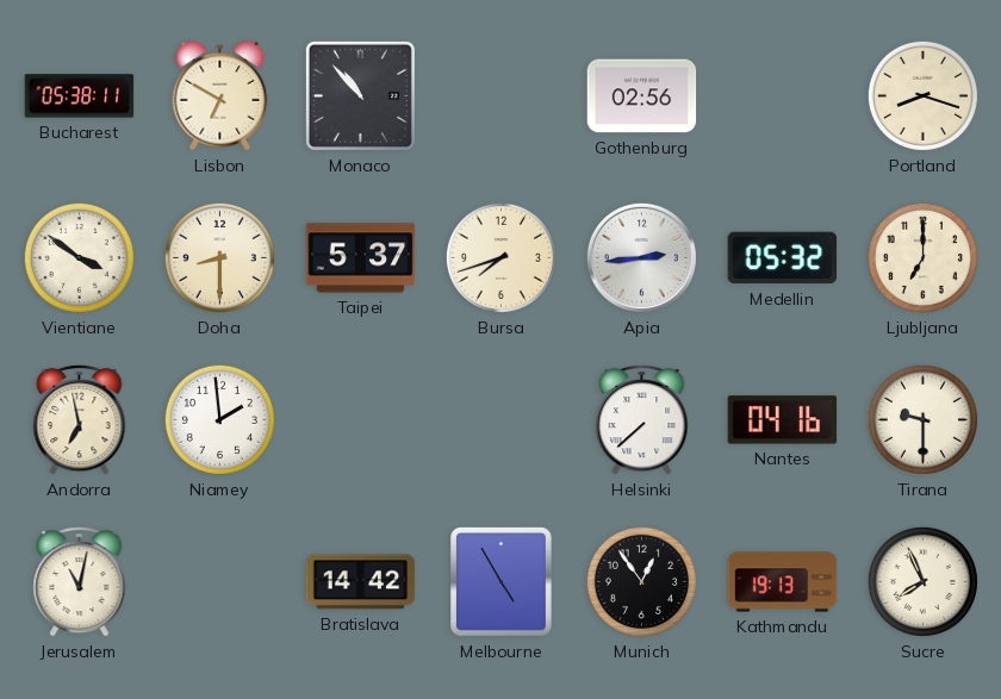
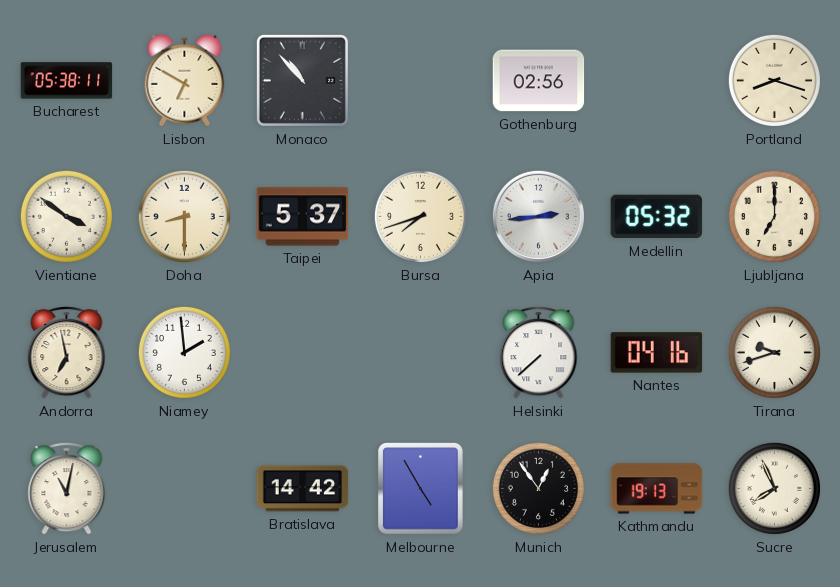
Tirana: 9:30 -> 9:42 (774, 352)
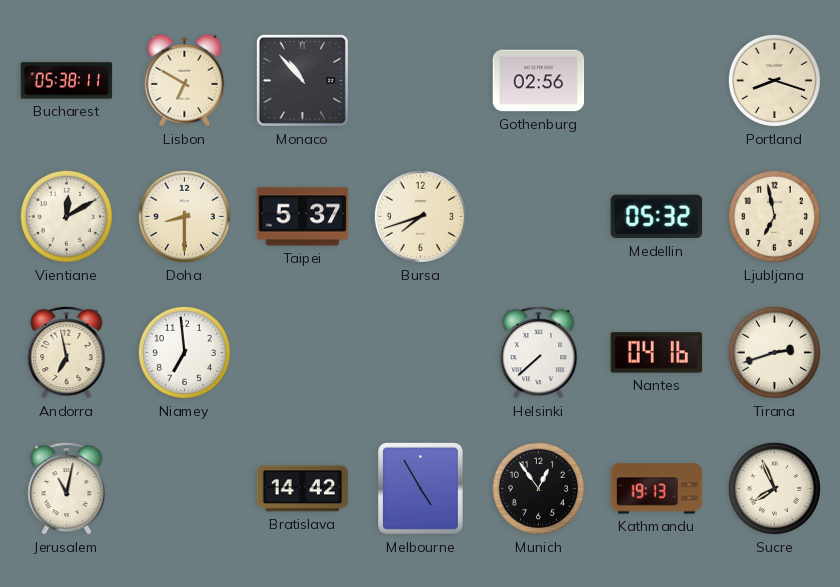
Vientiane: 3:51 -> 12:10 (66, 216)
Apia: 2:44 -> none (538, 216)
Ljubljana: 7:00 -> 6:58 (774, 216)
Niamey: 1:59 -> 6:59 (184, 352)
Tirana: 9:42 -> 2:42 (774, 352)
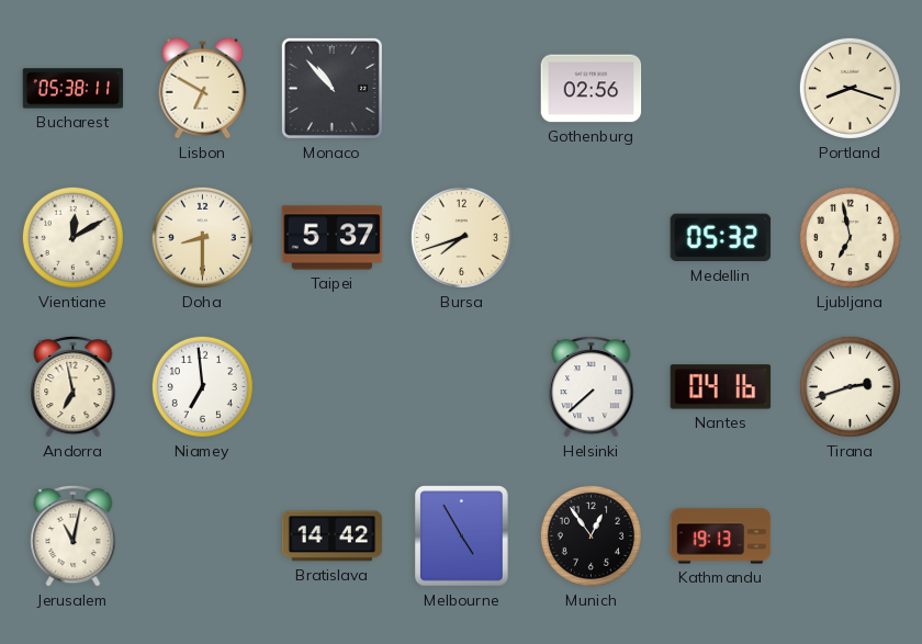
Sucre: 7:56 -> none (774, 488)
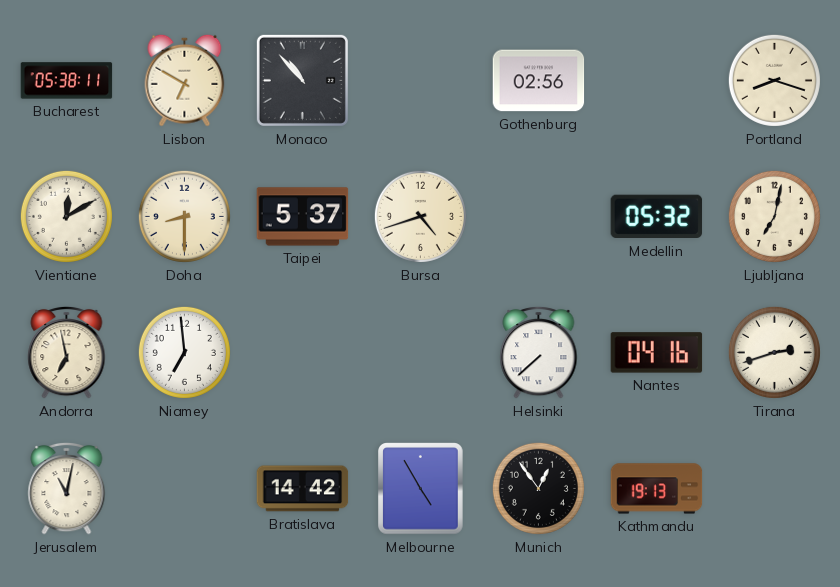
Bursa: 7:42 -> 4:42 (420, 216)
Ljubljana: 6:58 -> 7:02 (774, 216)
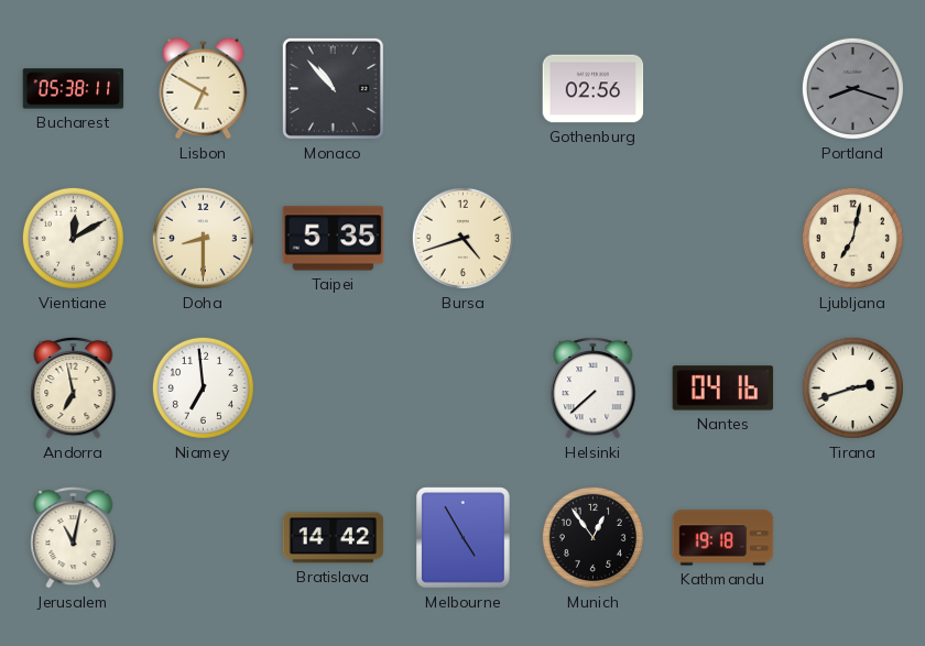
Portland dial: cream -> grey (852, 88)
Taipei: 5:37 -> 5:35 (334, 239)
Medellin: 05:32 -> none (657, 217)
Kathmandu: 19:13 -> 19:18 (723, 538)
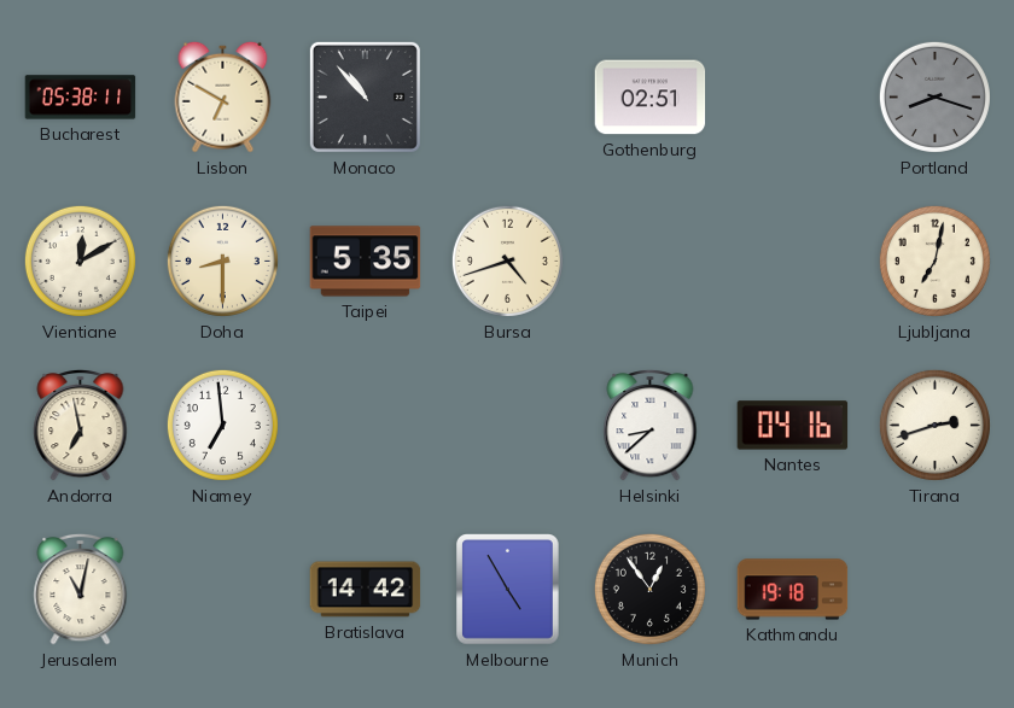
Gothenburg: 02:56 -> 02:51 (651, 98)
Helsinki: 7:38 -> 8:38 (651, 425)
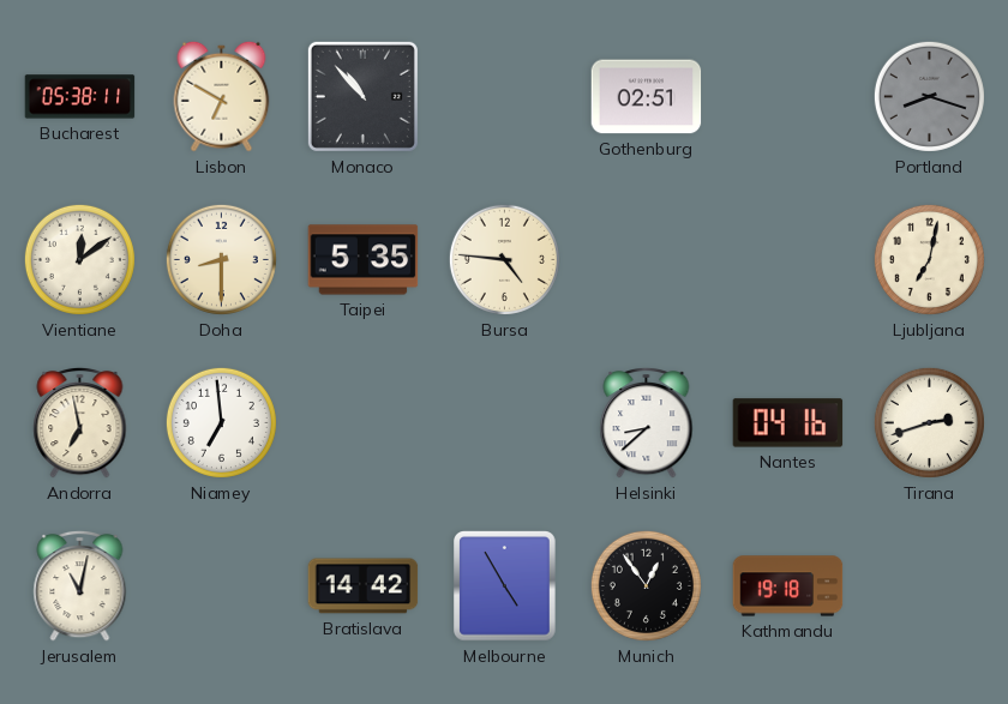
Vientiane: 12:10 -> 12:09 (79, 259)
Bursa: 4:42 -> 4:46 (504, 259)
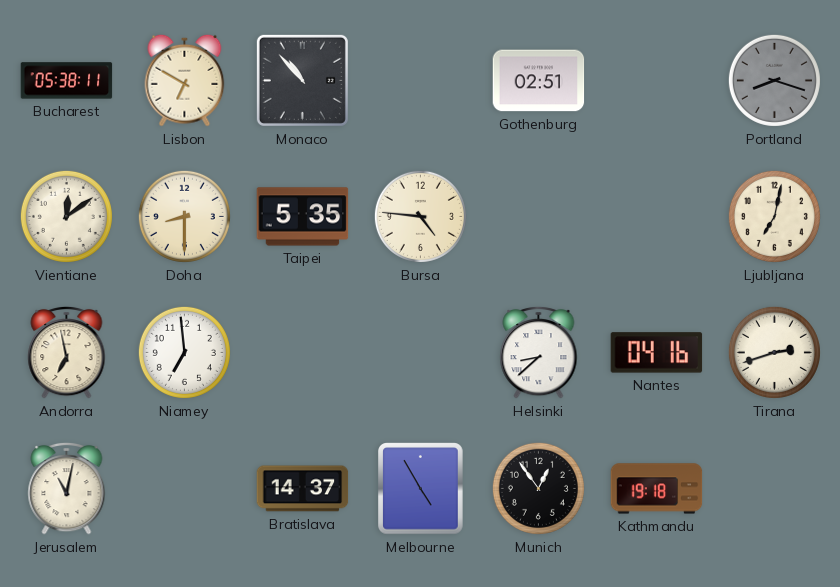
Bratislava: 14:42 -> 14:37 (303, 489)
